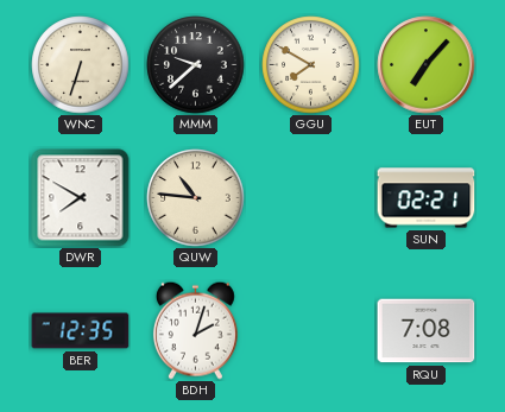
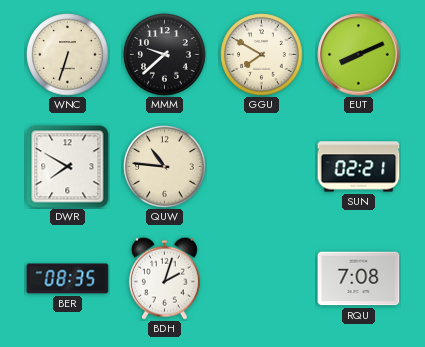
EUT: 7:07 -> 8:11 (359, 55)
BER: 12:35 -> 08:35 (68, 279)
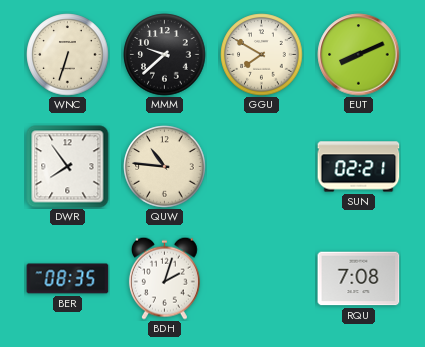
DWR: 7:50 -> 7:54 (68, 167)
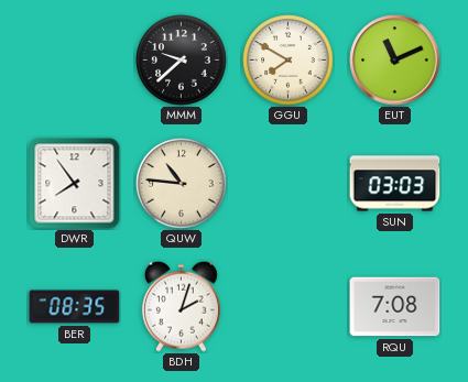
WNC: 6:33 -> none (68, 55)
EUT: 8:11 -> 11:11 (395, 61)
SUN: 02:21 -> 03:03 (395, 184)
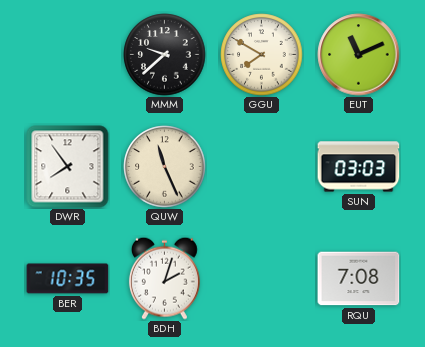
QUW: 10:46 -> 11:26 (165, 167)
BER: 08:35 -> 10:35 (68, 279)
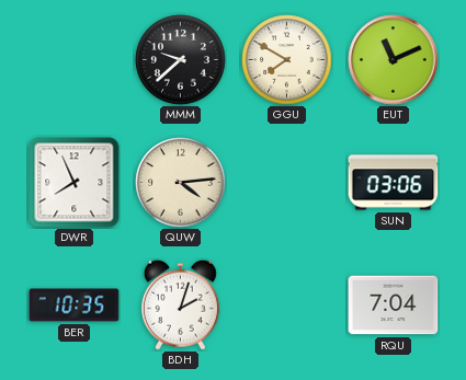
DWR: 7:54 -> 7:56 (75, 183)
QUW: 11:26 -> 4:14 (181, 183)
SUN: 03:03 -> 03:06 (394, 183)
RQU: 7:08 -> 7:04 (394, 306)
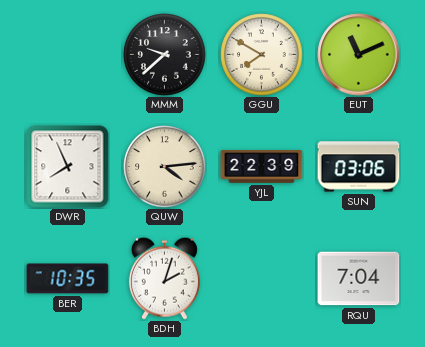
YJL: none -> 22:39 (262, 167)
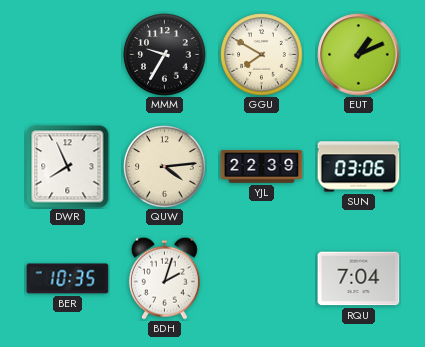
MMM: 9:38 -> 9:35 (165, 55)
EUT: 11:11 -> 1:11 (359, 55)
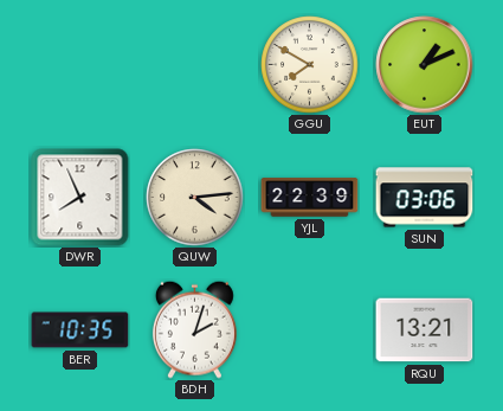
MMM: 9:35 -> none (165, 55)
RQU: 7:04 -> 13:21 (425, 330)
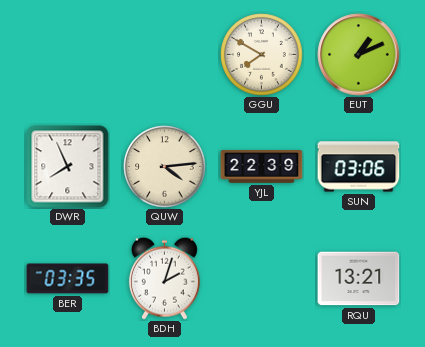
BER: 10:35 -> 03:35 (68, 279)
